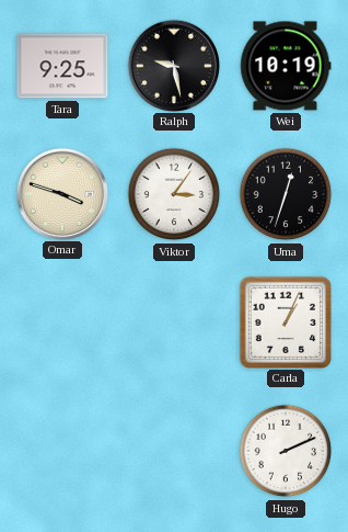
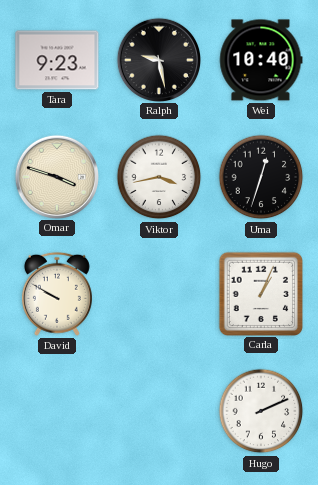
Tara: 9:25 -> 9:23 (57, 60)
Wei: 10:19 -> 10:40 (261, 60)
Viktor: 3:06 -> 3:43 (159, 177)
David: none -> 9:50 (57, 294)
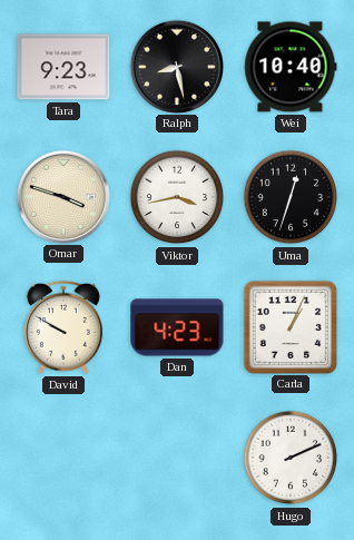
Ralph: 9:28 -> 8:28 (176, 66)
Dan: none -> 4:23 (177, 327)
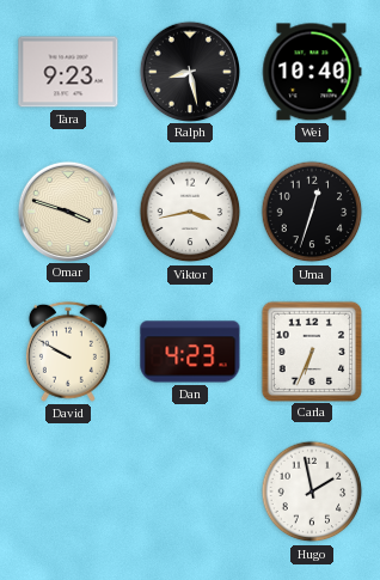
Carla: 1:04 -> 6:34 (311, 350)
Hugo: 2:11 -> 1:58 (312, 492)
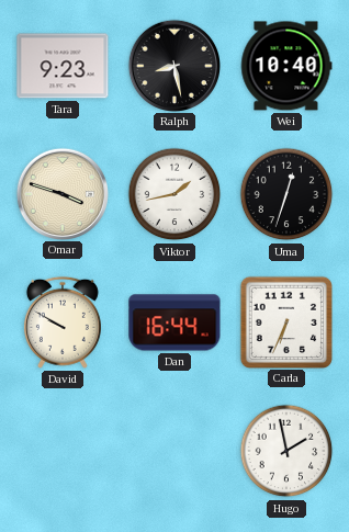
Viktor: 3:43 -> 1:43 (174, 194)
Dan: 4:23 -> 16:44 (174, 322)
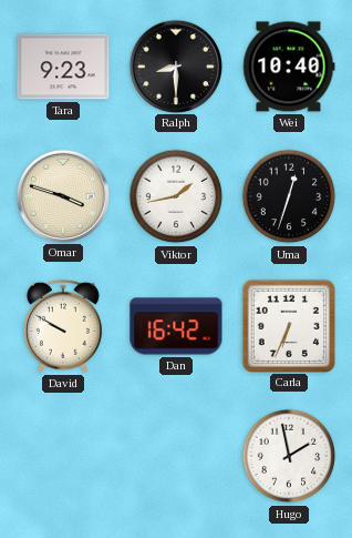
Ralph: 8:28 -> 8:30 (175, 65)
Dan: 16:44 -> 16:42 (176, 326)
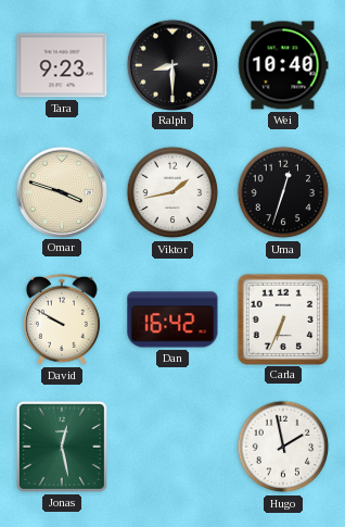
Jonas: none -> 12:28 (62, 447)
